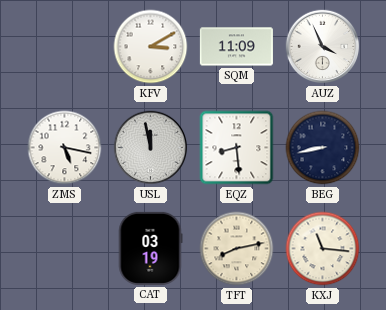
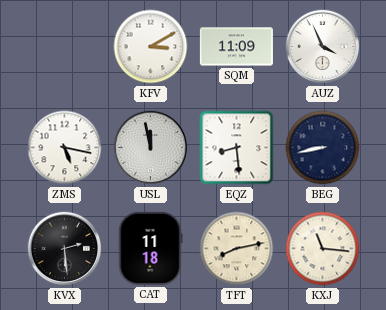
KVX: none -> 2:29 (65, 249)
CAT: 03:19 -> 11:18 (150, 248)
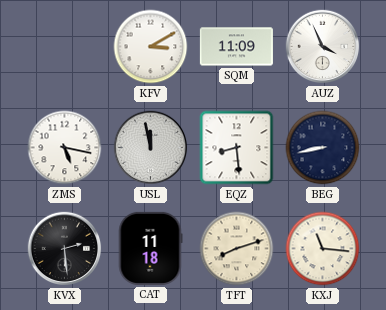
TFT: 8:13 -> 8:12 (237, 249)
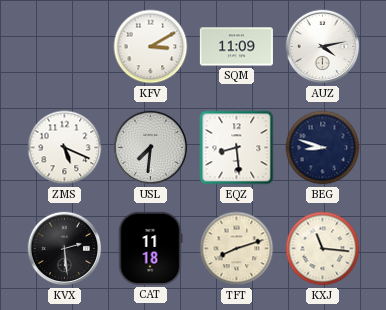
AUZ: 3:56 -> 4:13 (323, 47)
ZMS: 5:17 -> 5:19 (65, 148)
USL: 11:58 -> 7:31 (151, 148)
BEG: 8:43 -> 8:48 (323, 148)
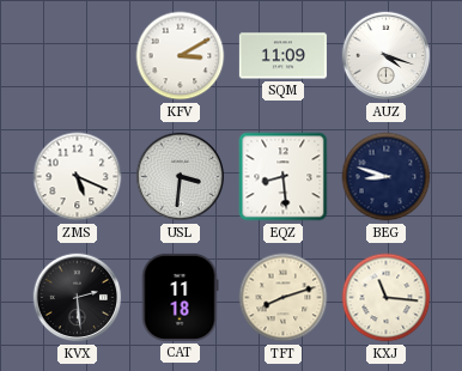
AUZ: 4:13 -> 4:18 (387, 56)
USL: 7:31 -> 3:31 (181, 177)
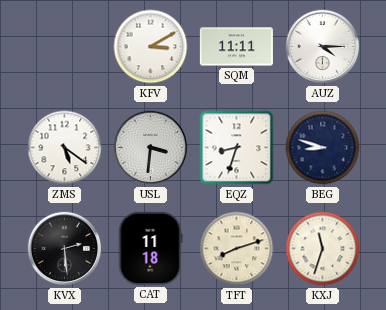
SQM: 11:09 -> 11:11 (236, 47)
AUZ: 4:18 -> 4:15 (323, 47)
ZMS: 5:19 -> 5:21 (65, 148)
EQZ: 8:29 -> 8:33 (237, 148)
KXJ: 11:16 -> 11:33 (323, 249)
